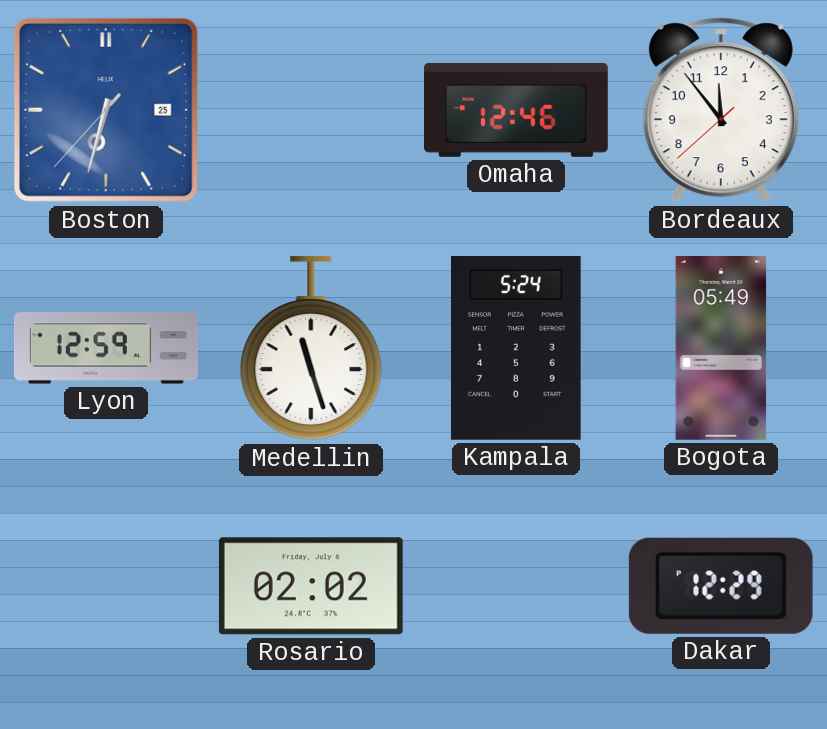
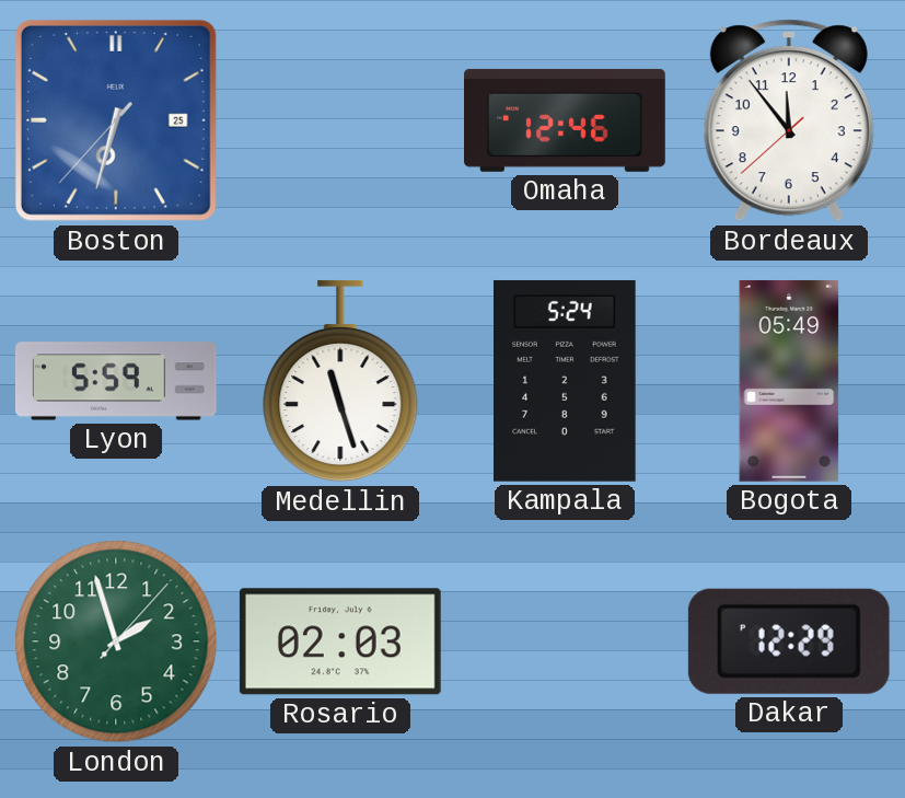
Lyon: 12:59 -> 5:59 (117, 381)
London: none -> 1:57 (116, 641)
Rosario: 02:02 -> 02:03 (340, 641)
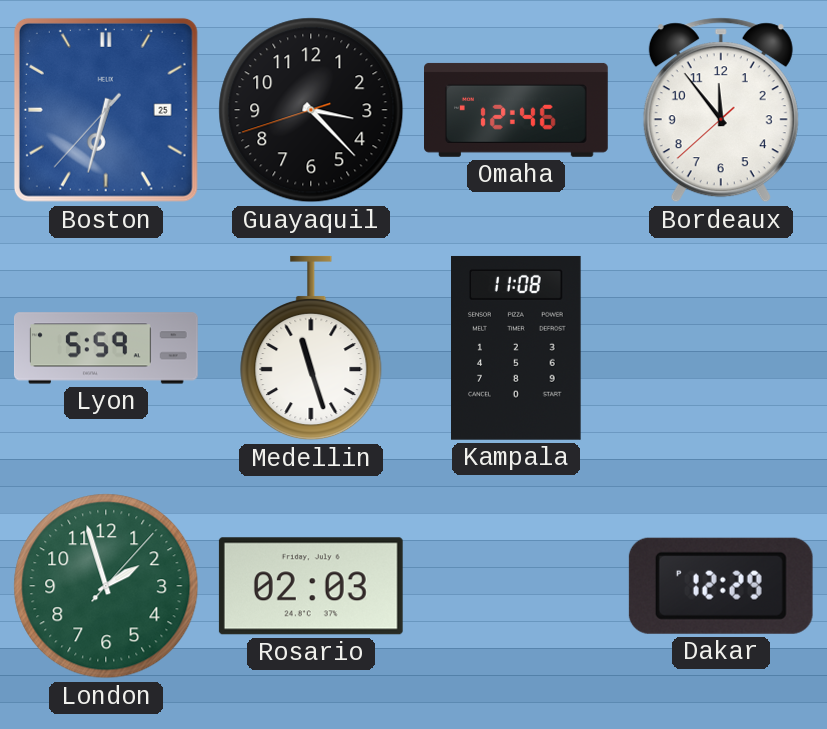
Guayaquil: none -> 3:22 (311, 110)
Kampala: 5:24 -> 11:08 (516, 348)
Bogota: 05:49 -> none (789, 381)
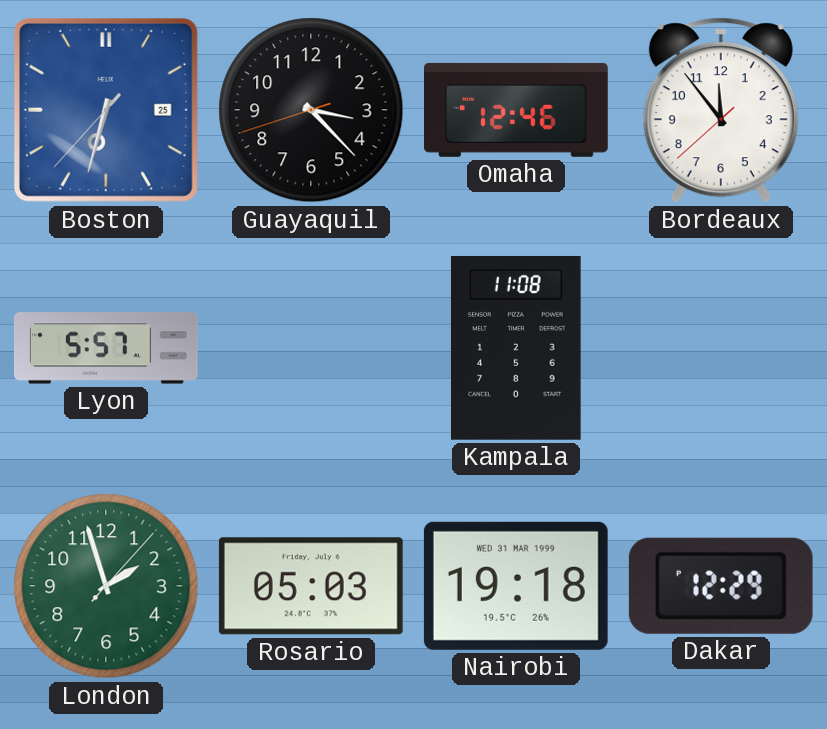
Lyon: 5:59 -> 5:57 (107, 348)
Medellin: 11:27 -> none (311, 348)
Rosario: 02:03 -> 05:03 (311, 586)
Nairobi: none -> 19:18 (516, 586)
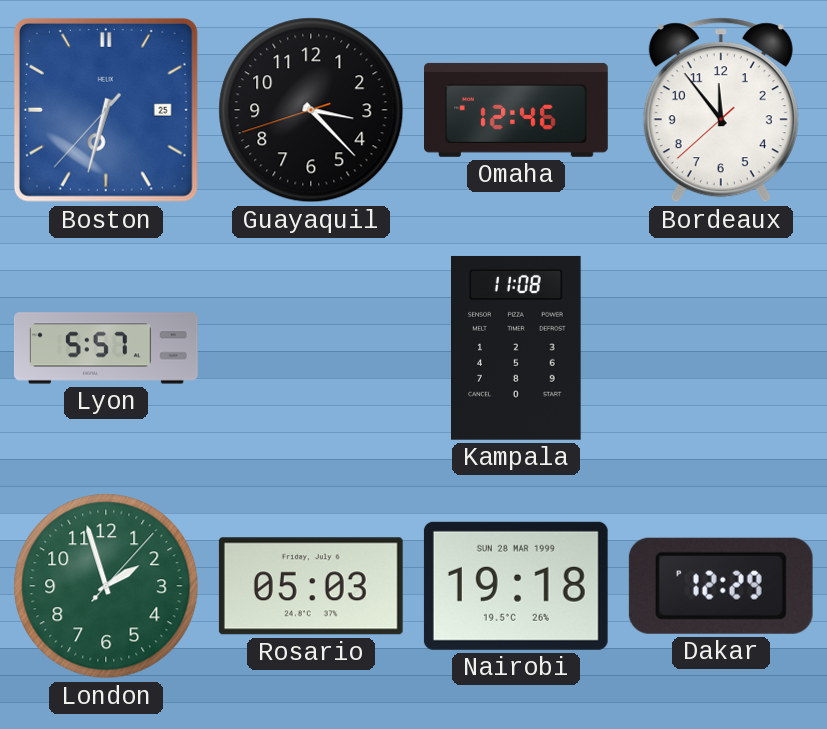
Nairobi date: WED 31 MAR 1999 -> SUN 28 MAR 1999 (516, 586)
